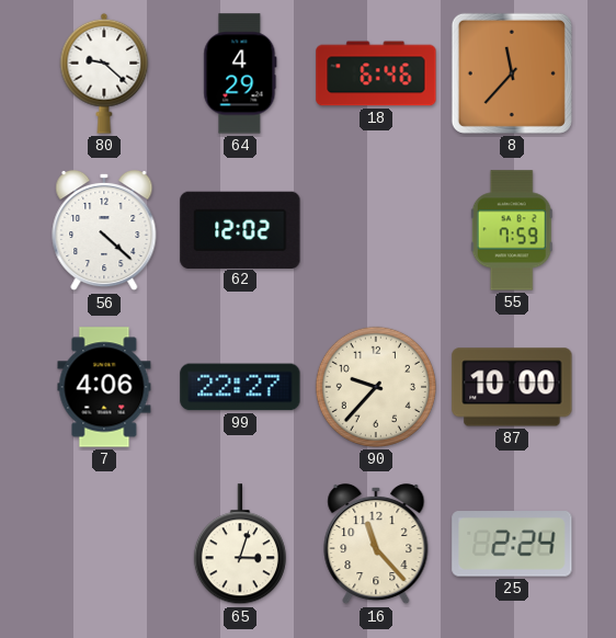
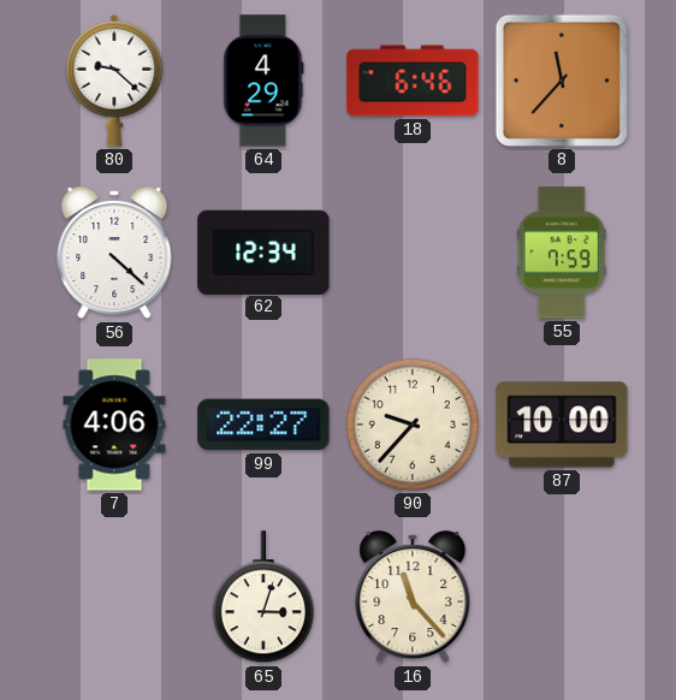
62: 12:02 -> 12:34 (263, 251)
25: 2:24 -> none (512, 544)
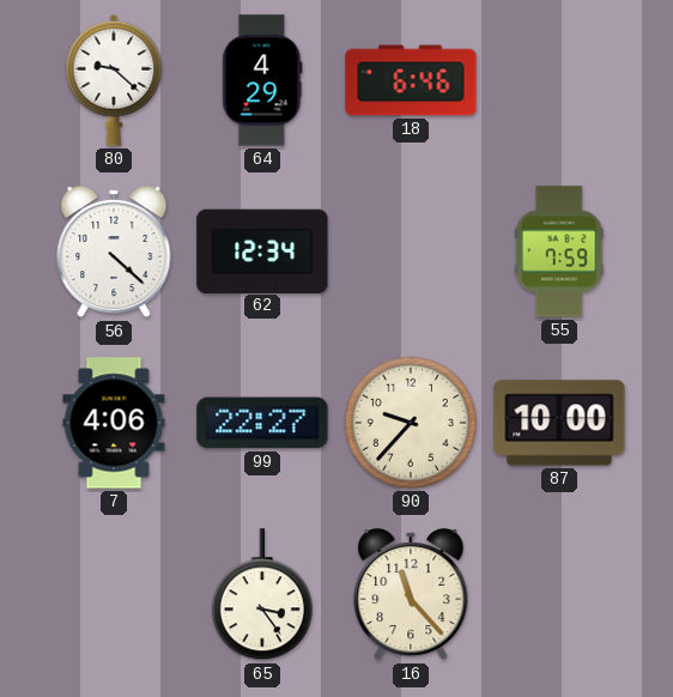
8: 11:37 -> none (562, 81)
65: 3:03 -> 3:24 (262, 595)
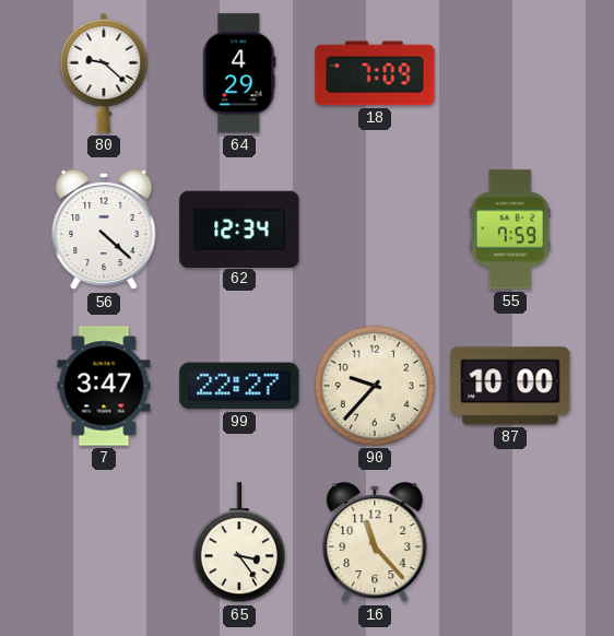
18: 6:46 -> 7:09 (375, 73)
7: 4:06 -> 3:47 (104, 386)
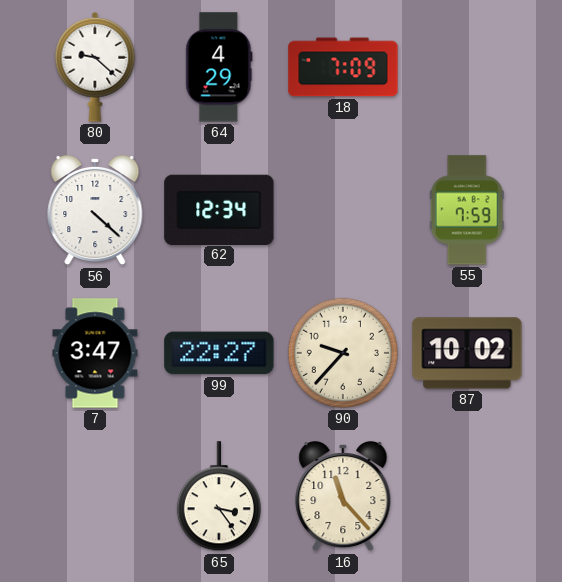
87: 10:00 -> 10:02 (467, 353)
